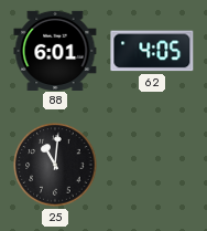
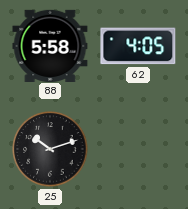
88: 6:01 -> 5:58 (50, 45)
25: 11:01 -> 10:12 (50, 149)
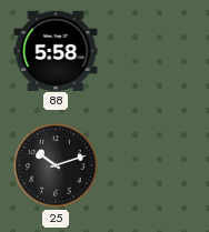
62: 4:05 -> none (138, 46)
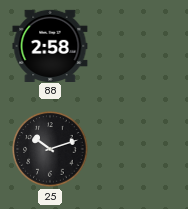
88: 5:58 -> 2:58 (50, 45)
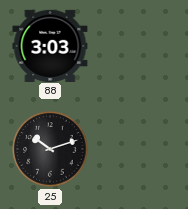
88: 2:58 -> 3:03 (50, 45)
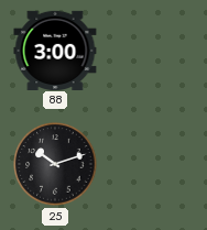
88: 3:03 -> 3:00 (55, 50)
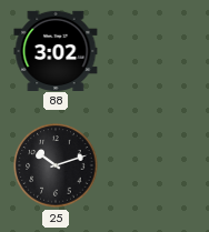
88: 3:00 -> 3:02 (56, 50)
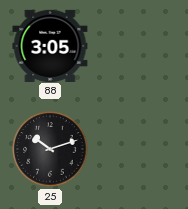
88: 3:02 -> 3:05 (50, 45)
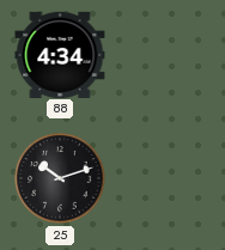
88: 3:05 -> 4:34 (60, 54)
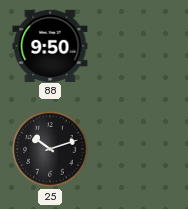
88: 4:34 -> 9:50 (50, 45)
